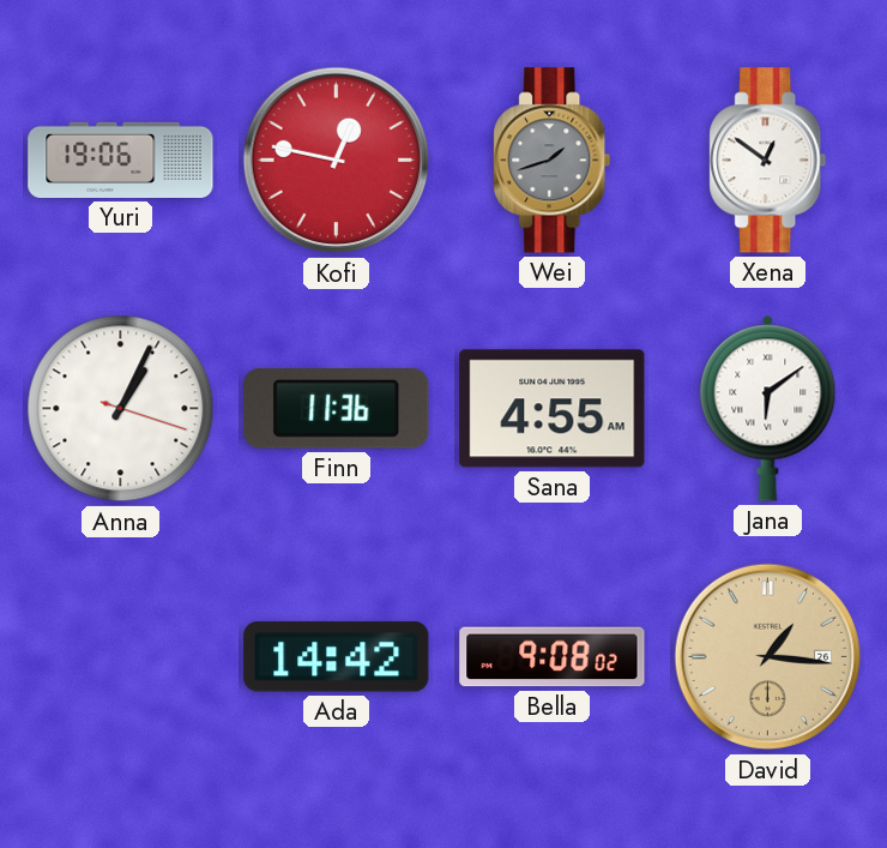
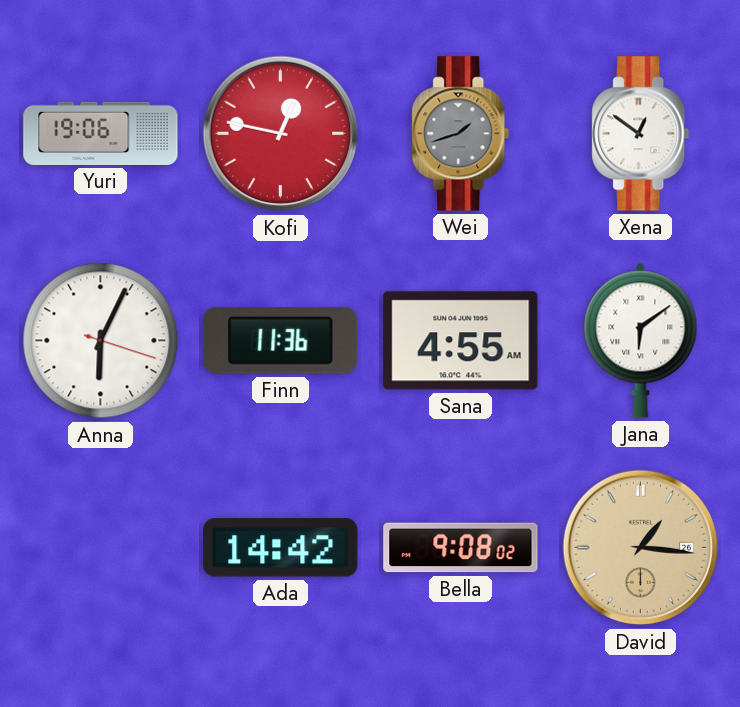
Anna: 1:04 -> 6:04 (101, 341)
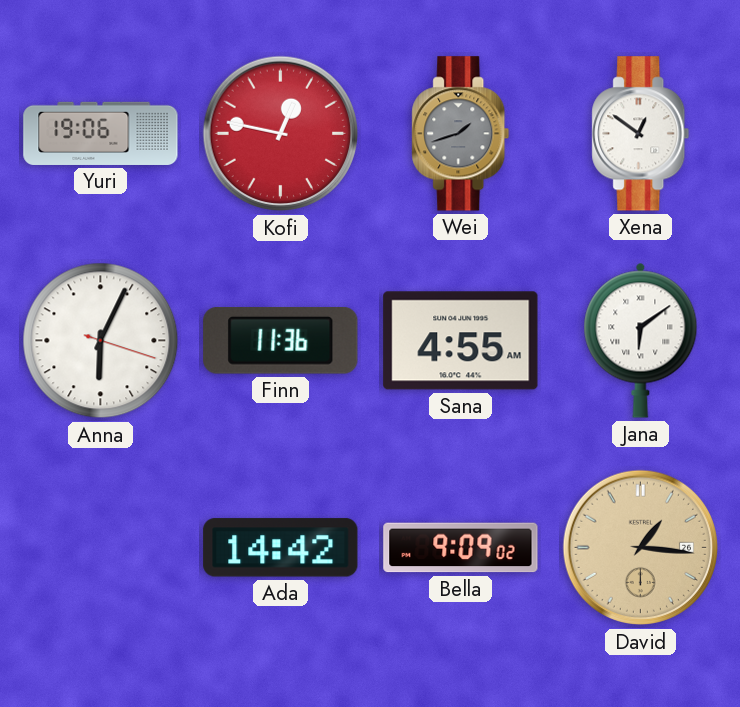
Bella: 9:08 -> 9:09 (461, 548)
